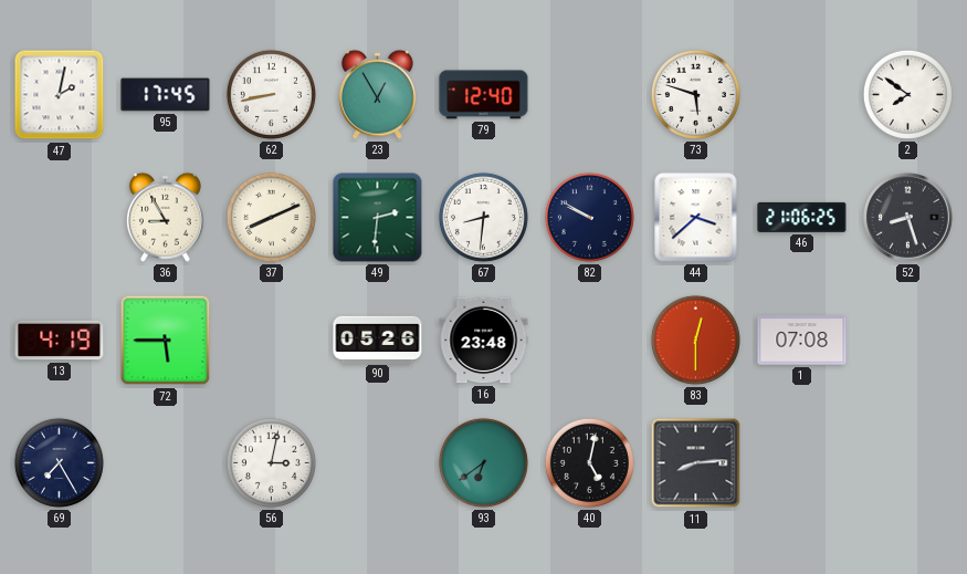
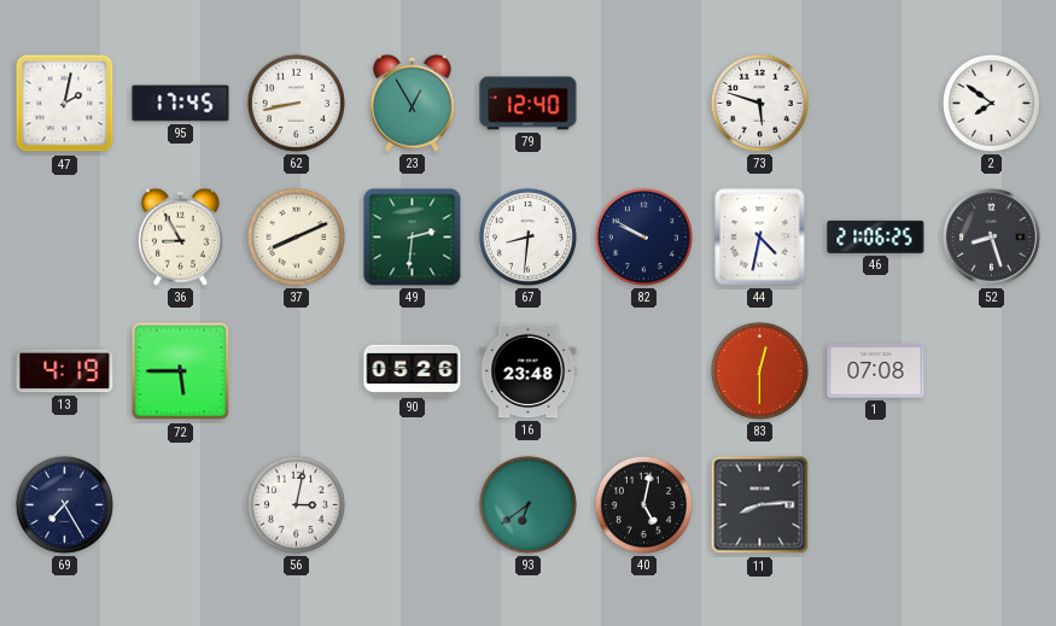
44: 3:38 -> 4:32 (760, 238)
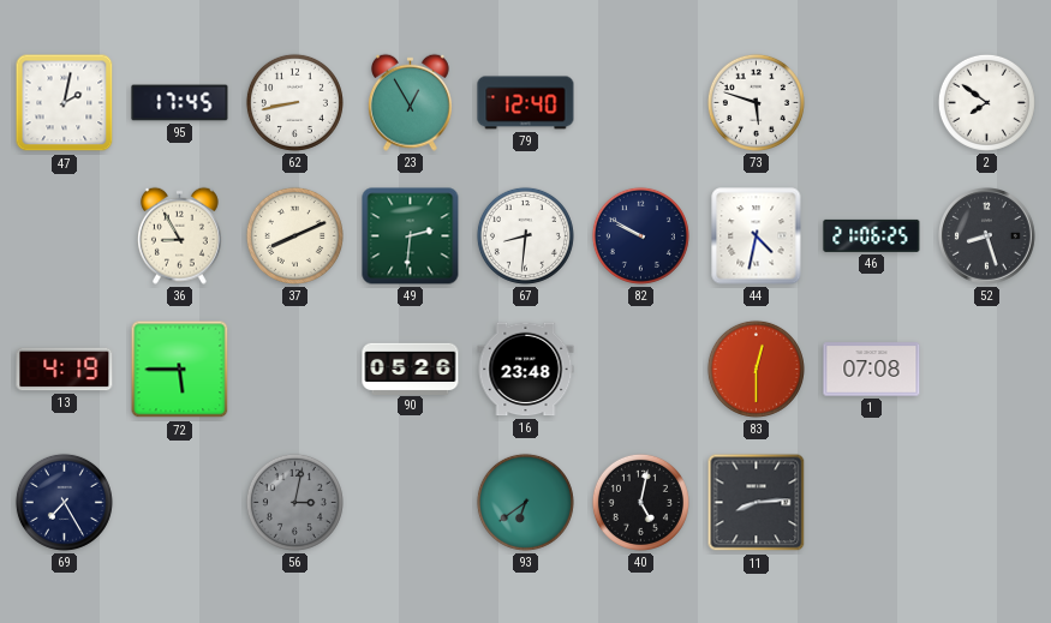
56 dial: white -> grey (294, 502)
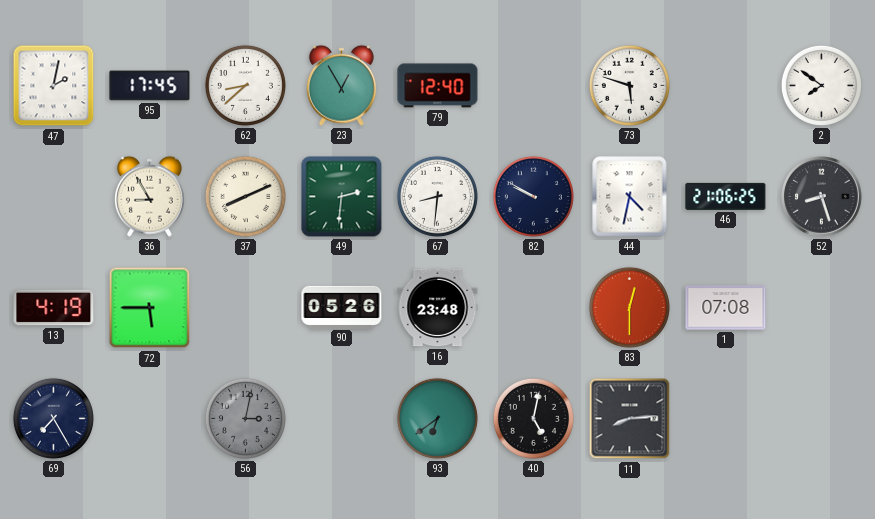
62: 8:43 -> 8:38 (245, 85)
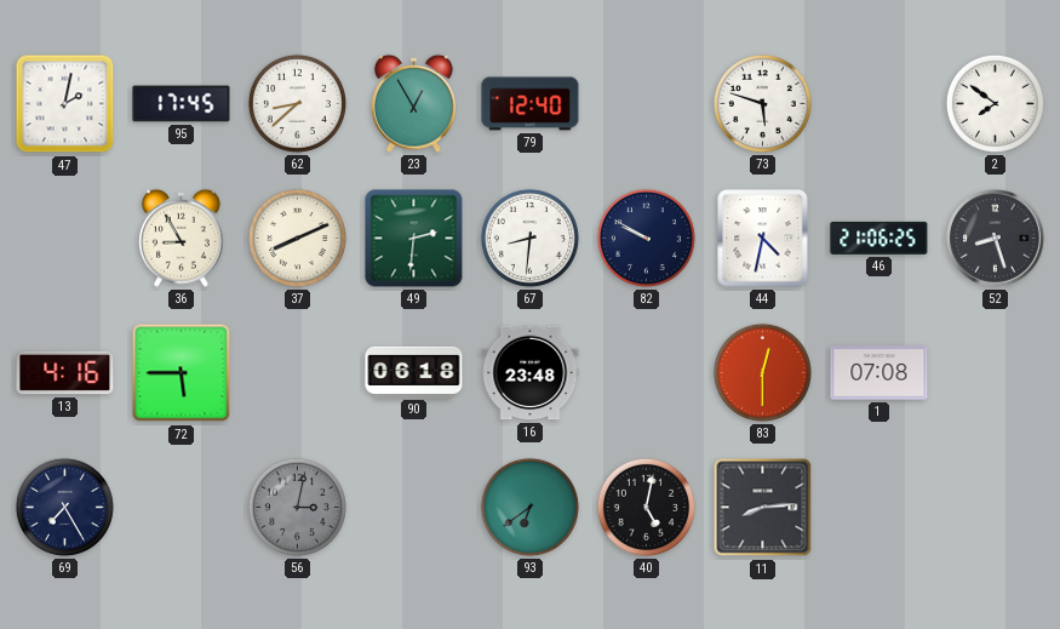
13: 4:19 -> 4:16 (65, 373)
90: 05:26 -> 06:18 (414, 372)
